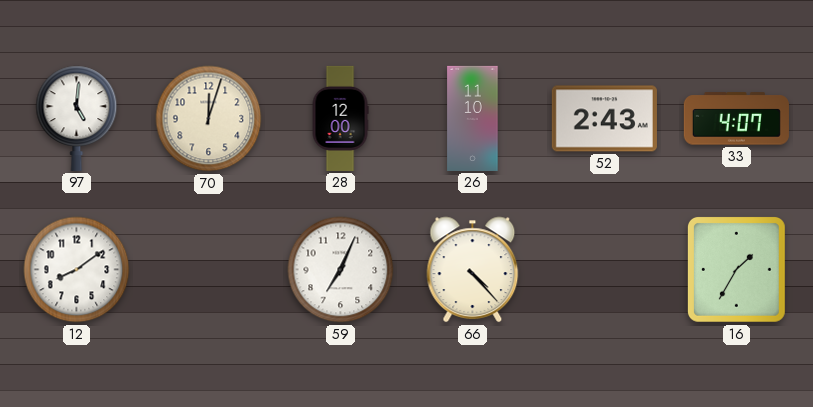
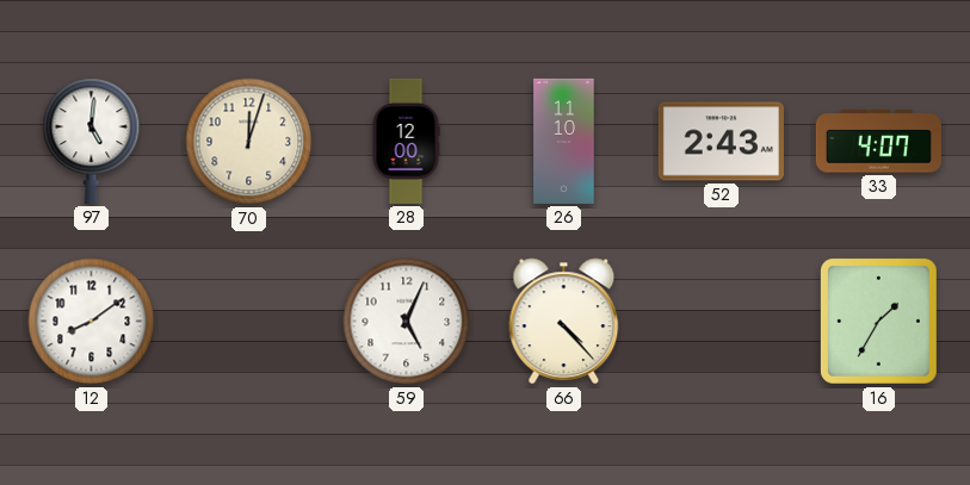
59: 7:04 -> 5:04 (407, 322)
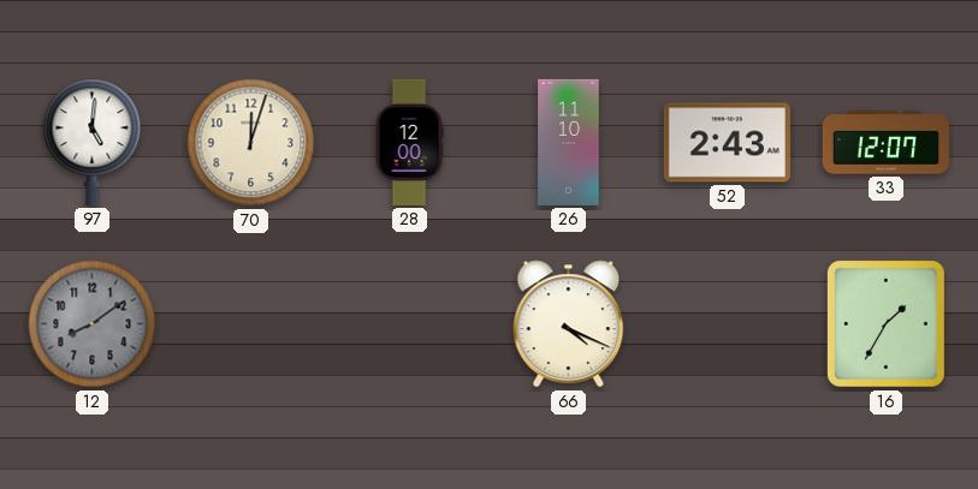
33: 4:07 -> 12:07 (885, 143)
12 dial: white -> grey (93, 324)
59: 5:04 -> none (407, 322)
66: 4:23 -> 4:19 (569, 324)
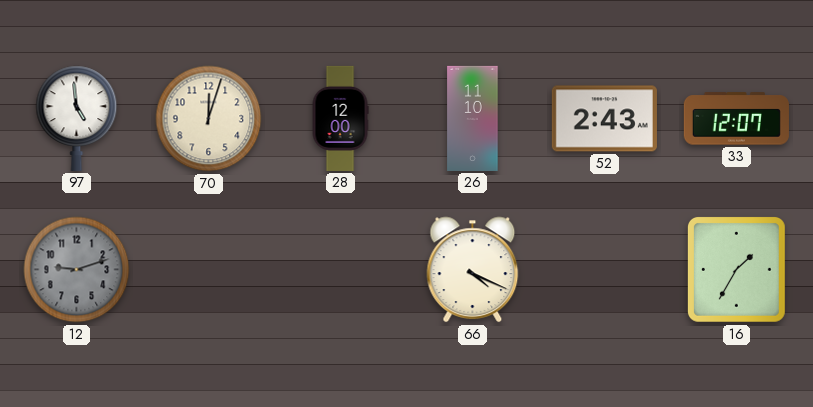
97: 5:01 -> 4:59 (77, 118)
12: 8:09 -> 9:12 (77, 270)
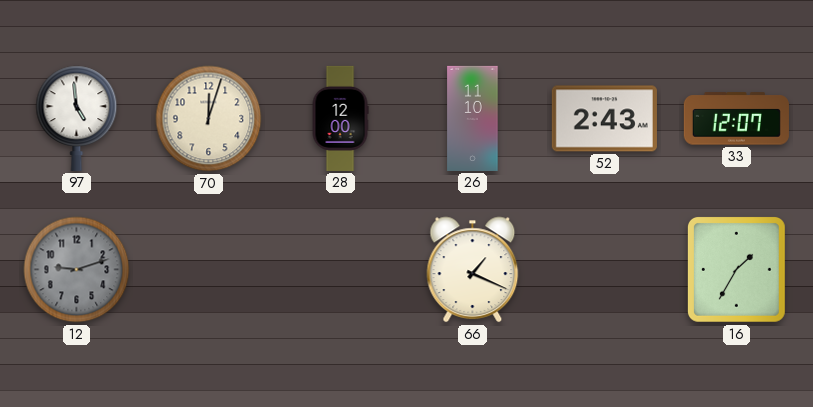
66: 4:19 -> 1:19 (473, 270)
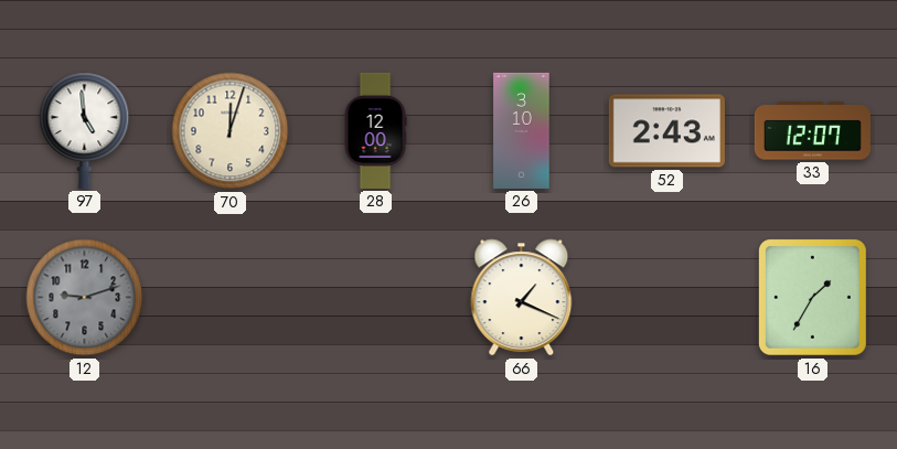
26: 11:10 -> 3:10 (522, 130)
